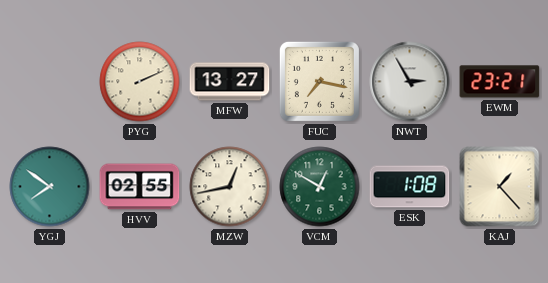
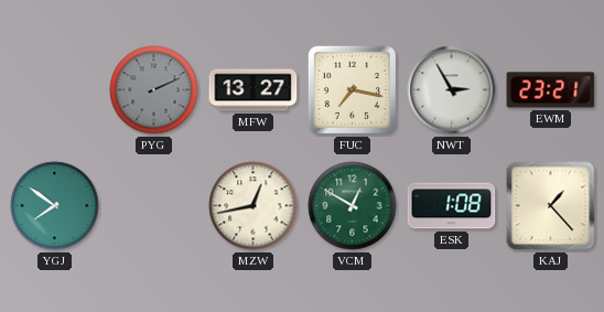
PYG dial: cream -> grey (154, 90)
HVV: 02:55 -> none (140, 187)
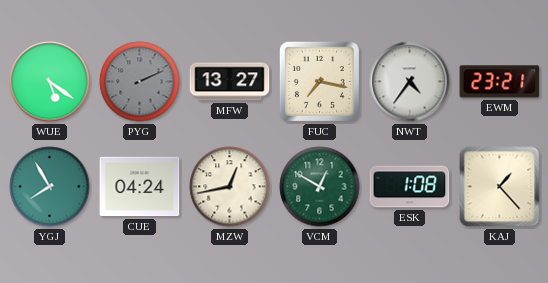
WUE: none -> 5:21 (50, 82)
NWT: 2:55 -> 4:36 (410, 82)
YGJ: 7:51 -> 7:55 (50, 187)
CUE: none -> 04:24 (140, 187)
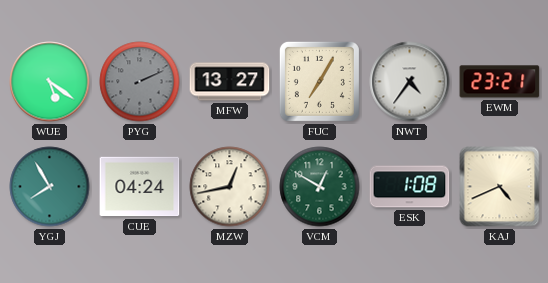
FUC: 7:17 -> 7:05 (319, 81)
KAJ: 1:23 -> 4:41 (500, 187)
